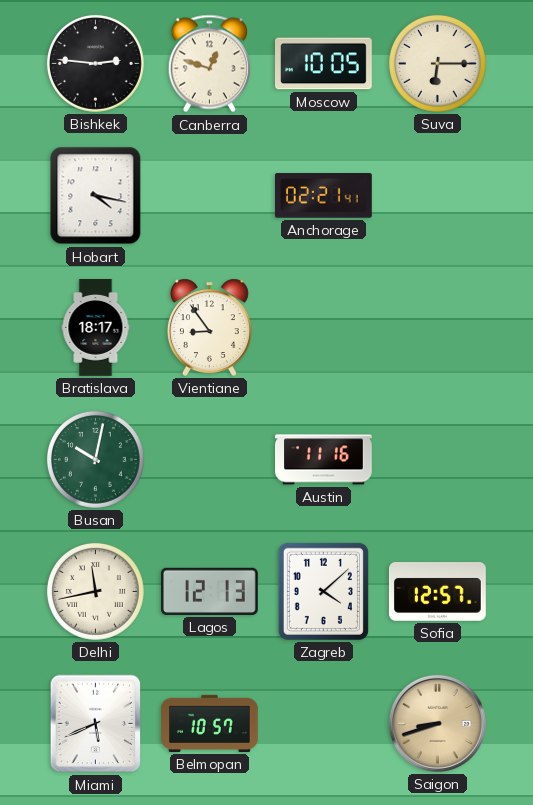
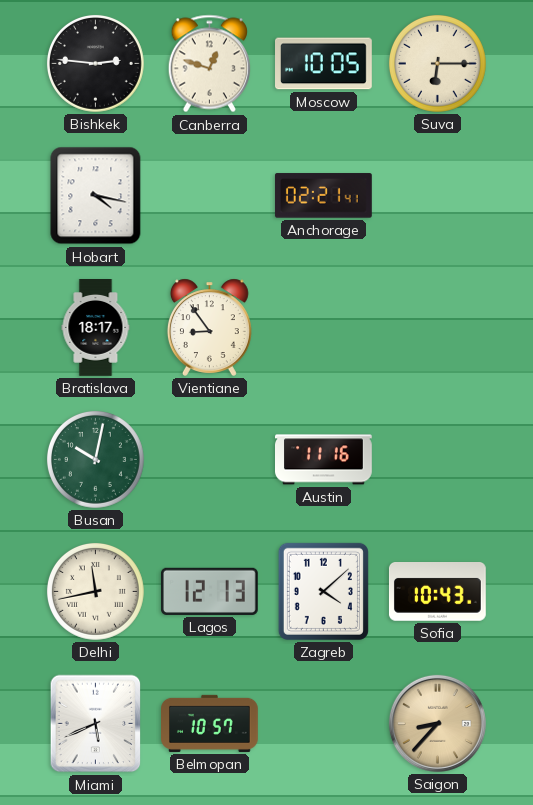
Sofia: 12:57 -> 10:43 (437, 592)
Saigon: 8:42 -> 8:37 (437, 723)
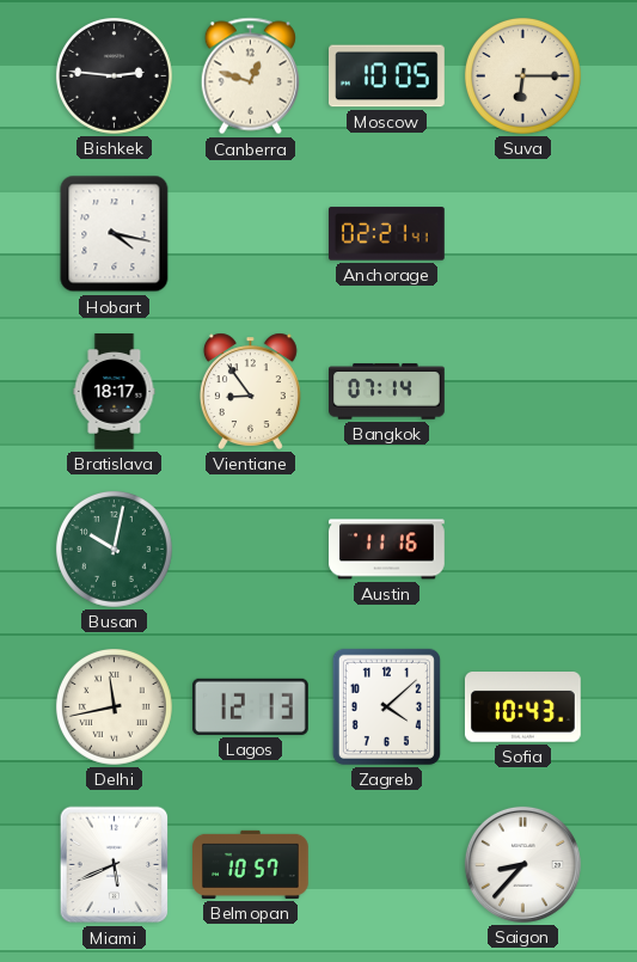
Bangkok: none -> 07:14 (387, 392)
Saigon dial: champagne -> white (522, 864)
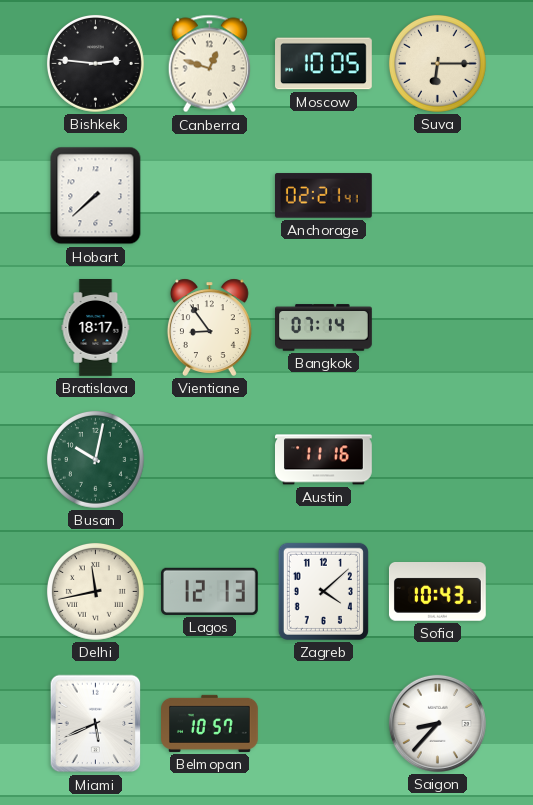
Hobart: 4:17 -> 7:38 (96, 196)
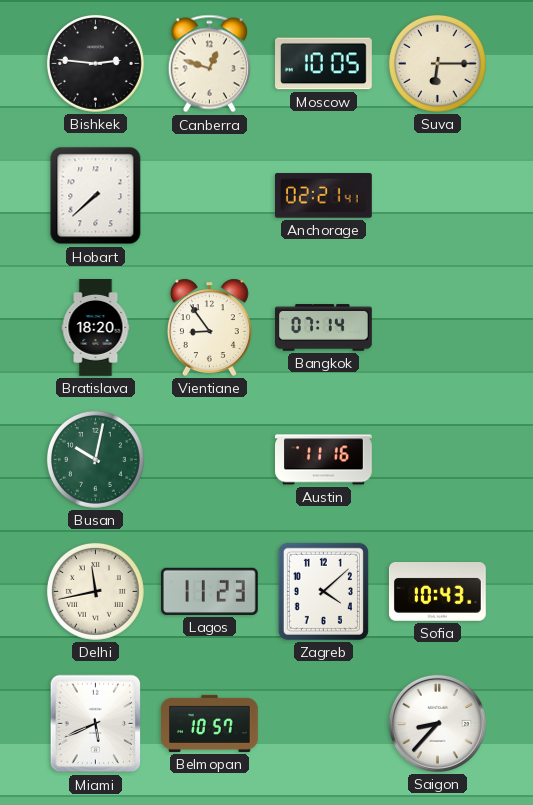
Bratislava: 18:17 -> 18:20 (96, 328)
Lagos: 12:13 -> 11:23 (209, 591)
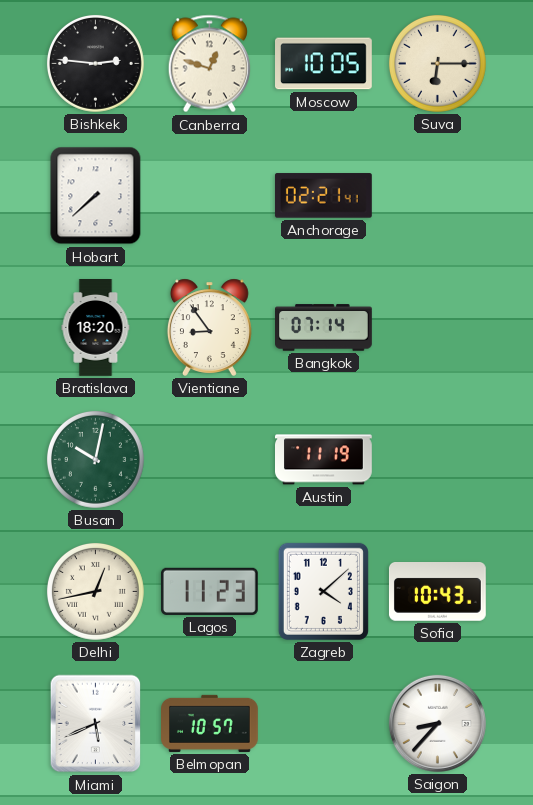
Austin: 11:16 -> 11:19 (324, 460)
Delhi: 11:43 -> 12:43 (95, 591)
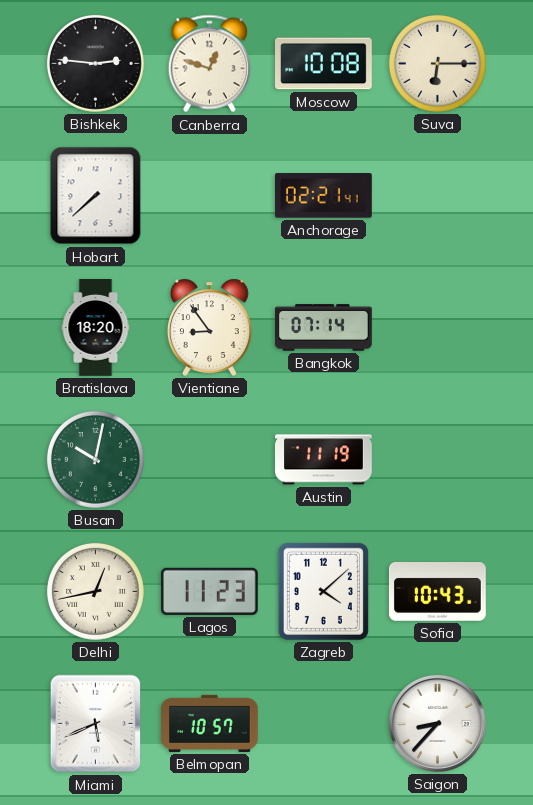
Moscow: 10:05 -> 10:08 (324, 64)
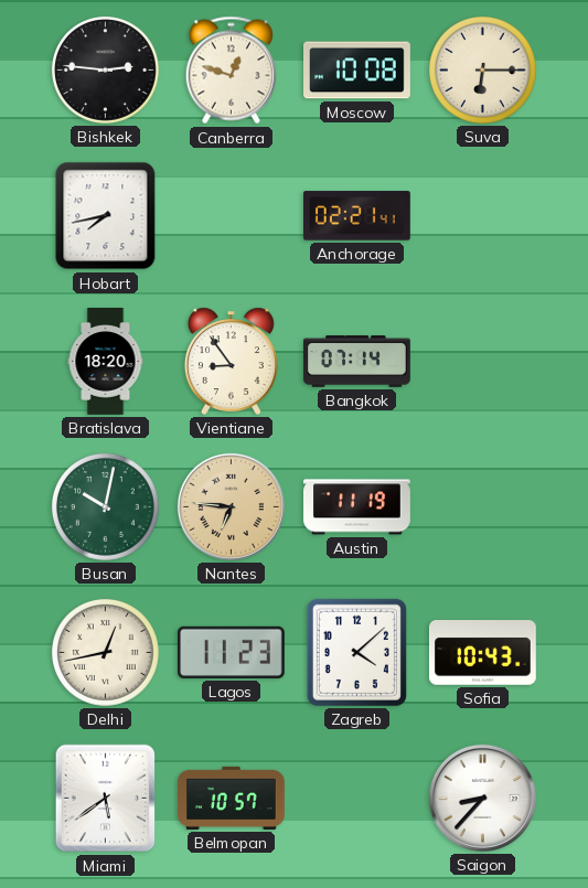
Hobart: 7:38 -> 7:43 (106, 216)
Nantes: none -> 6:46 (231, 506)
Miami: 5:41 -> 5:39 (106, 799)
